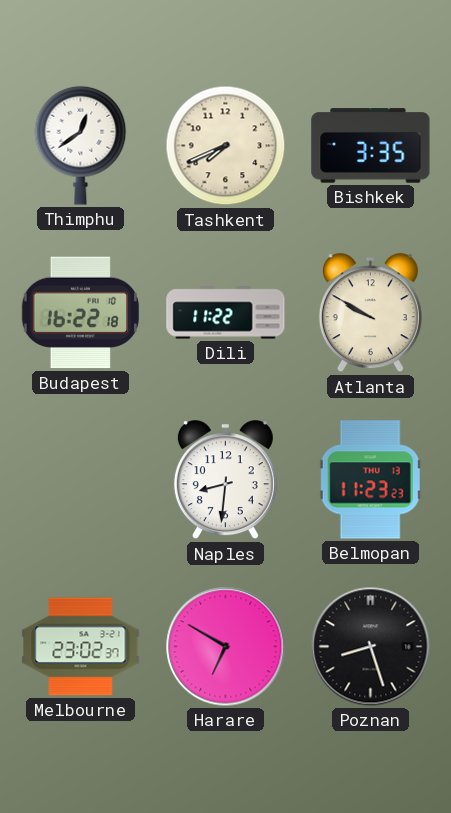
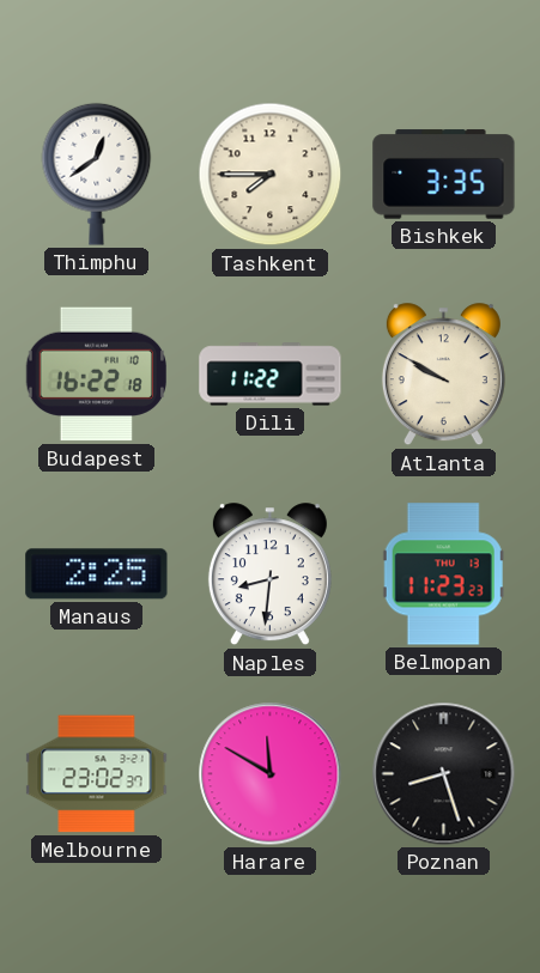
Tashkent: 7:41 -> 7:45 (271, 175)
Manaus: none -> 2:25 (97, 574)
Harare: 6:50 -> 11:50 (271, 774)
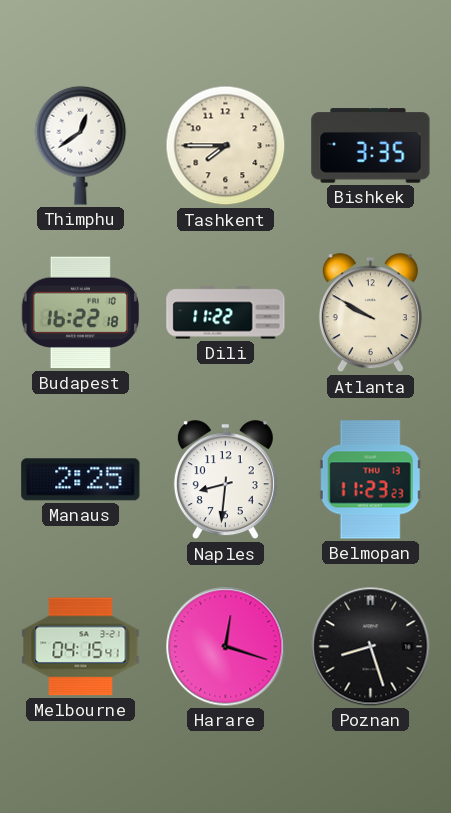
Melbourne: 23:02 -> 04:15 (81, 647)
Harare: 11:50 -> 12:18 (226, 647)
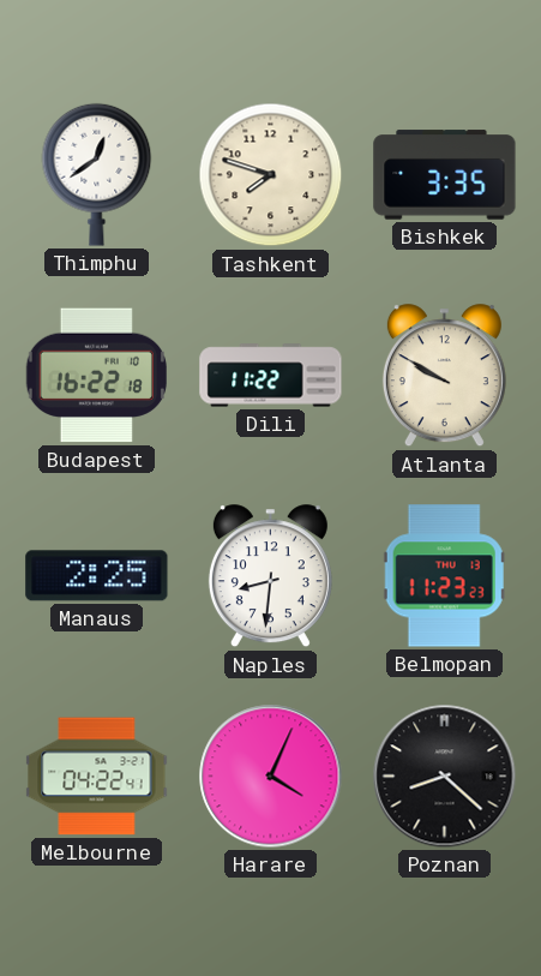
Tashkent: 7:45 -> 7:48 (271, 175)
Melbourne: 04:15 -> 04:22 (97, 777)
Harare: 12:18 -> 4:04 (271, 777)
Poznan: 8:27 -> 8:22 (445, 777)
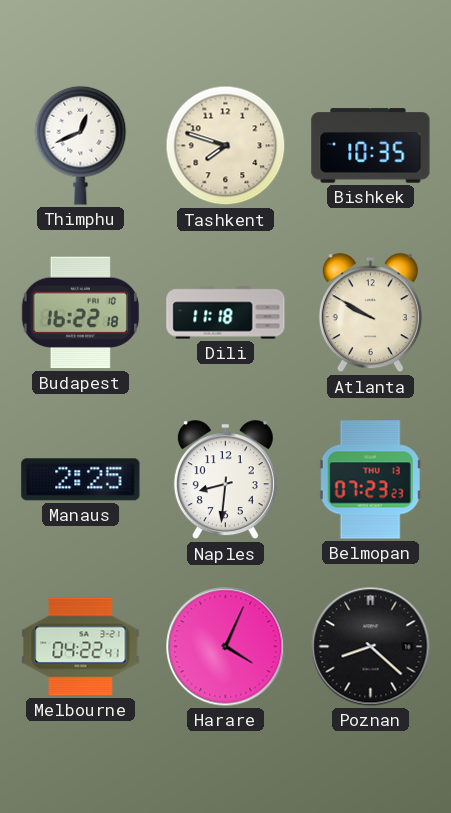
Thimphu: 12:39 -> 12:41 (81, 145)
Bishkek: 3:35 -> 10:35 (371, 146)
Dili: 11:22 -> 11:18 (226, 313)
Belmopan: 11:23 -> 07:23 (370, 480)
